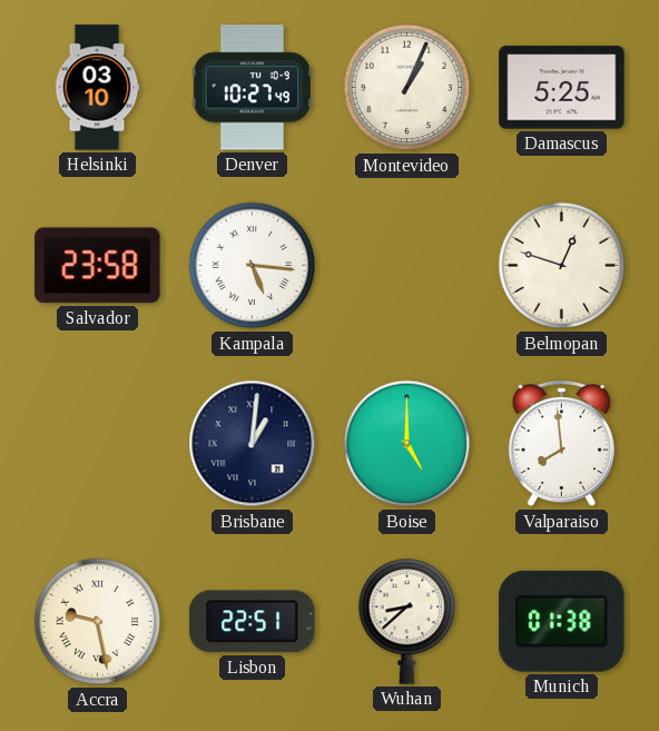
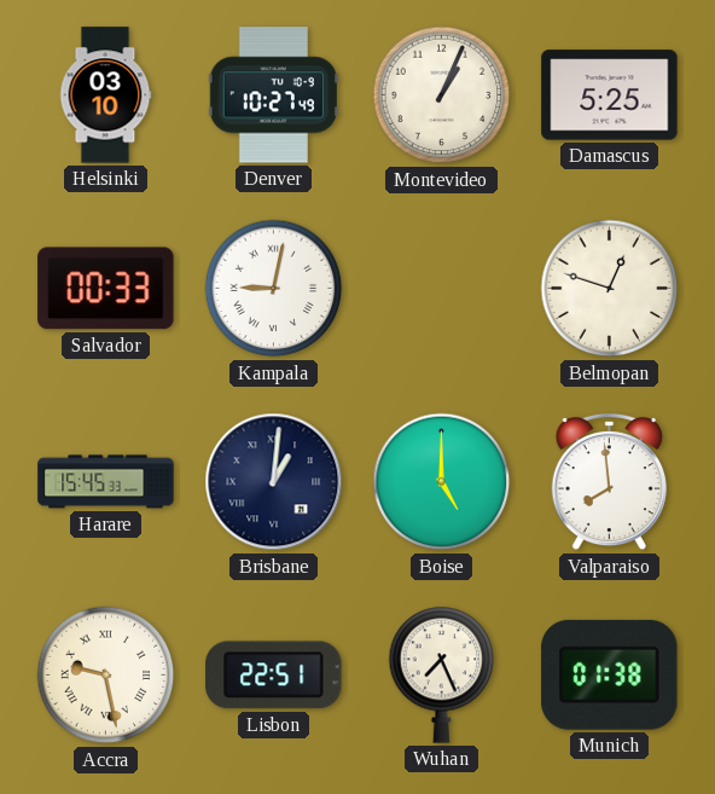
Salvador: 23:58 -> 00:33 (106, 289)
Kampala: 5:16 -> 9:02 (274, 289)
Harare: none -> 15:45 (106, 482)
Wuhan: 8:38 -> 7:26 (442, 674)
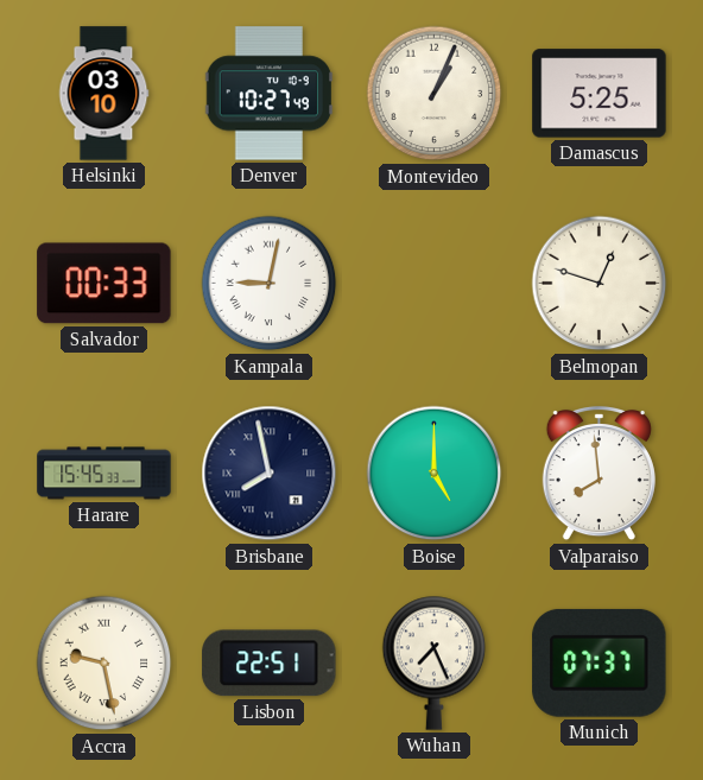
Brisbane: 1:01 -> 7:58 (270, 474)
Munich: 01:38 -> 07:37 (600, 662)
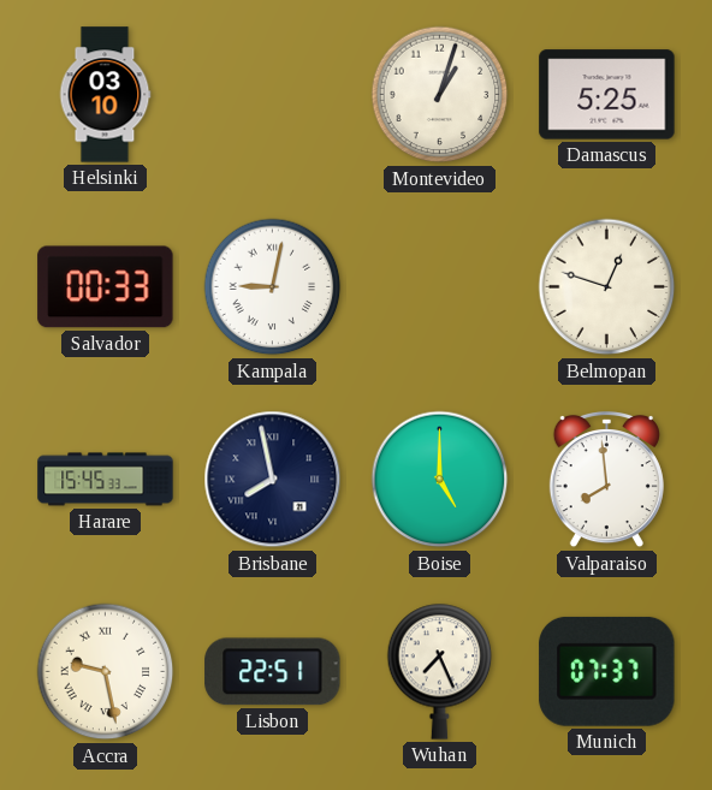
Denver: 10:27 -> none (268, 94)
Montevideo: 1:04 -> 1:03 (440, 95)
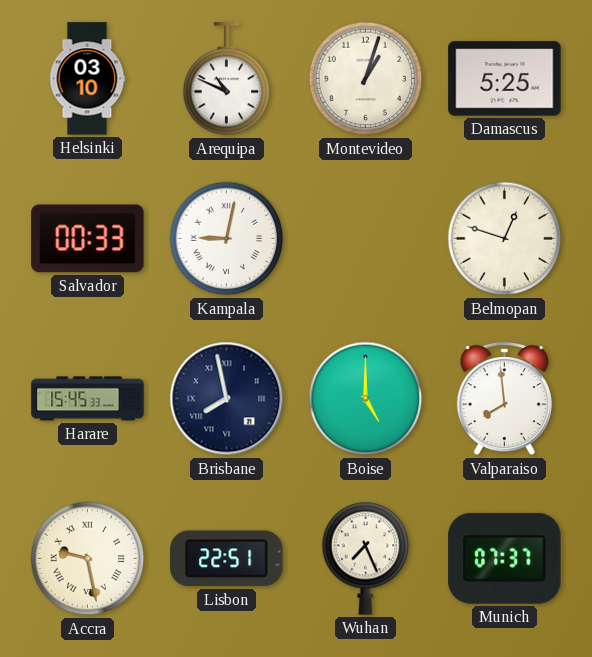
Arequipa: none -> 10:49 (227, 79)
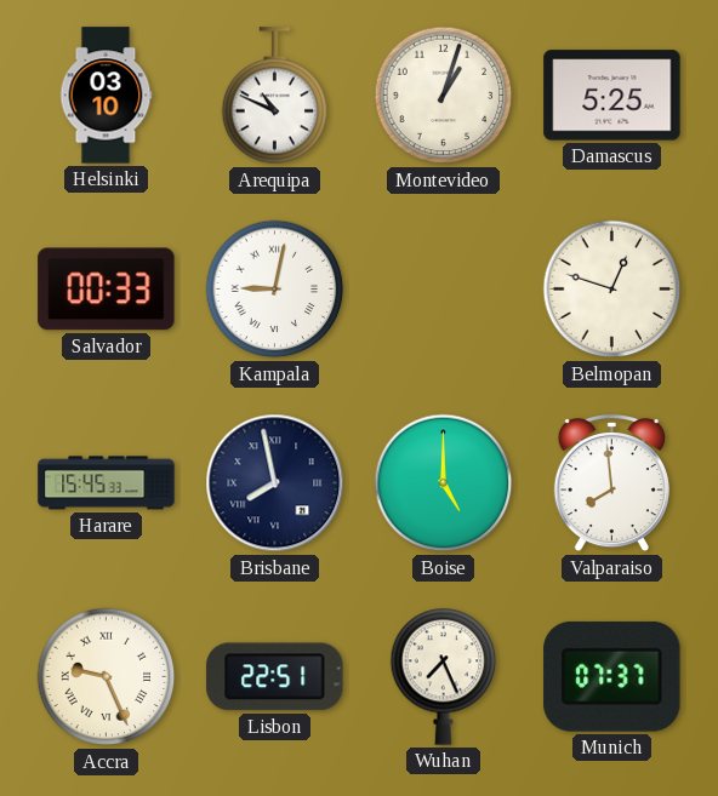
Accra: 9:28 -> 9:26 (107, 677)
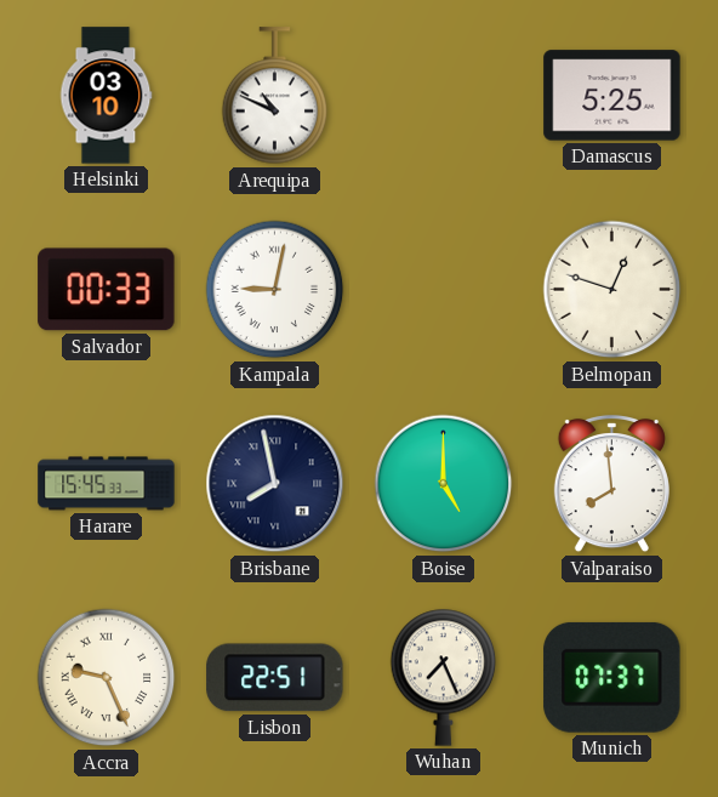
Montevideo: 1:03 -> none (444, 96)
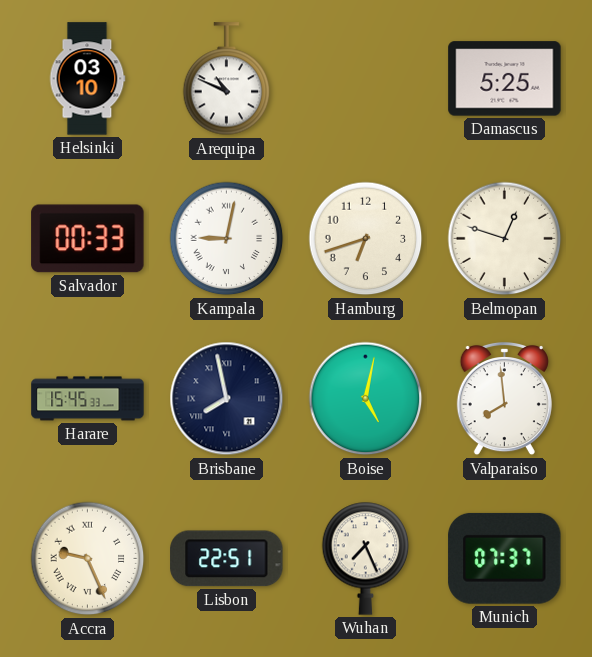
Hamburg: none -> 6:42 (366, 239)
Boise: 5:00 -> 5:02 (366, 399)
